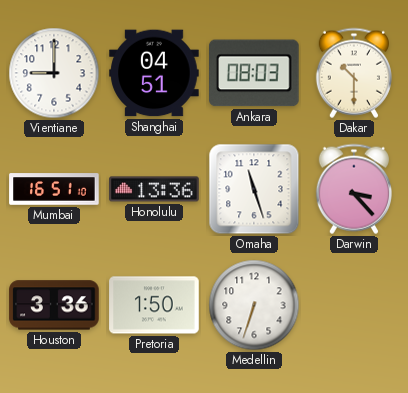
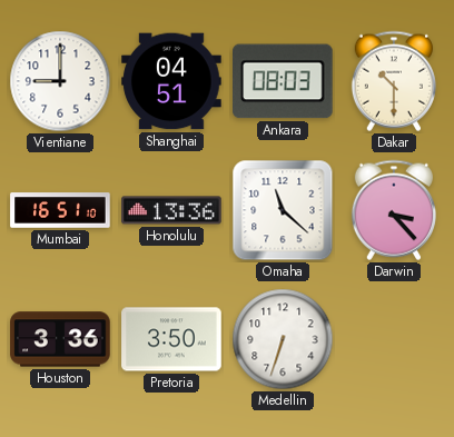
Omaha: 11:27 -> 11:22 (283, 210)
Pretoria: 1:50 -> 3:50 (171, 339)
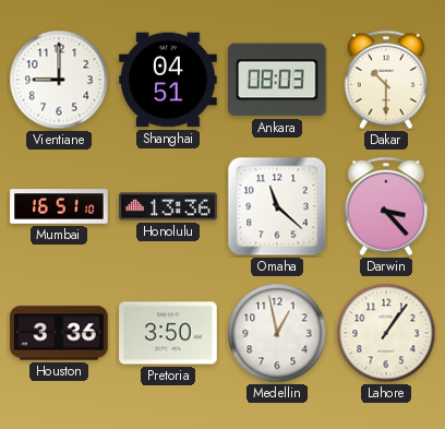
Medellin: 6:33 -> 12:58 (277, 333)
Lahore: none -> 1:06 (386, 333)
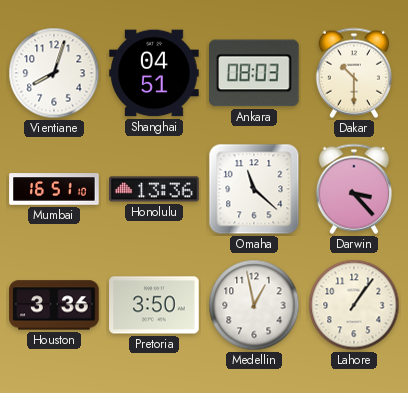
Vientiane: 9:00 -> 8:03 (54, 73)
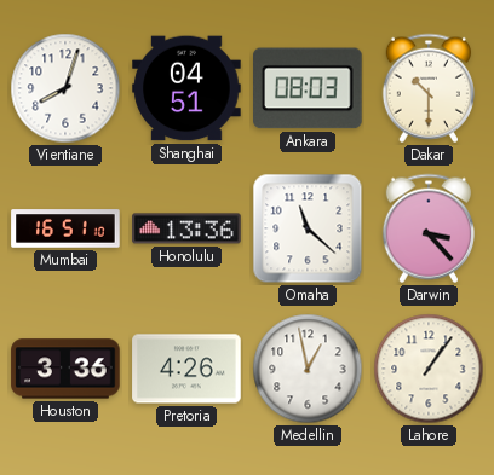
Pretoria: 3:50 -> 4:26 (186, 369)
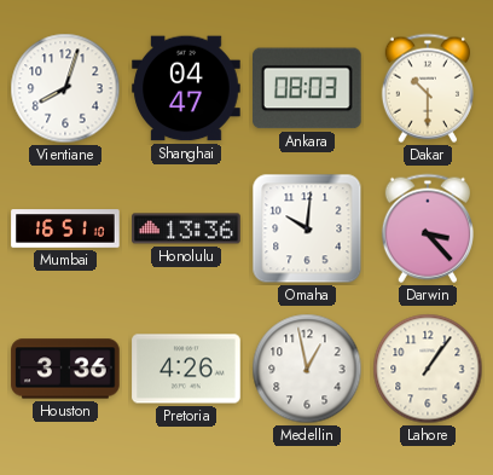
Shanghai: 04:51 -> 04:47 (186, 88)
Omaha: 11:22 -> 10:01 (307, 228)
